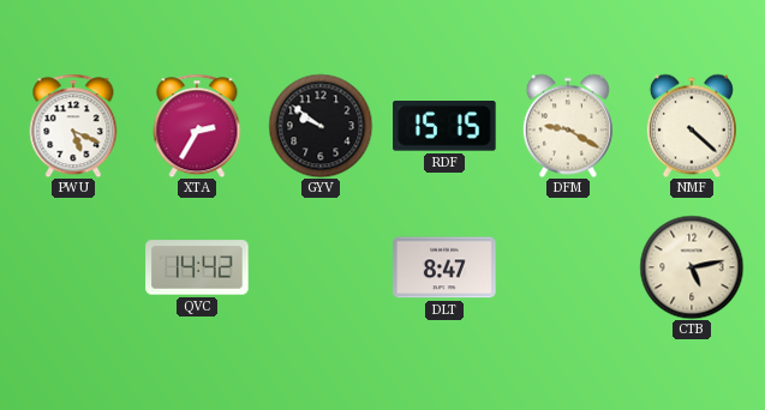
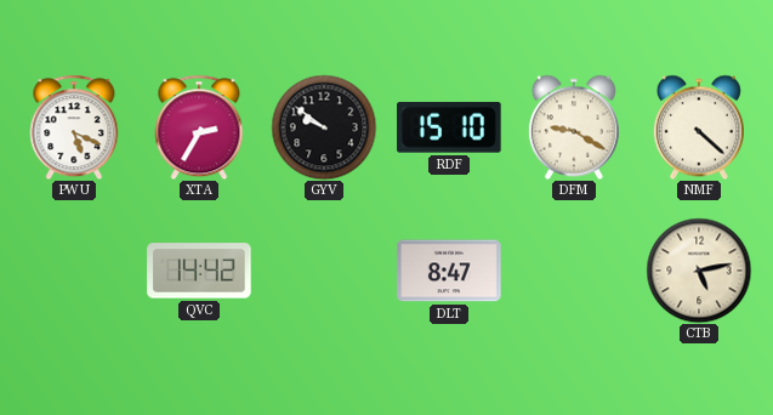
RDF: 15:15 -> 15:10 (449, 129)
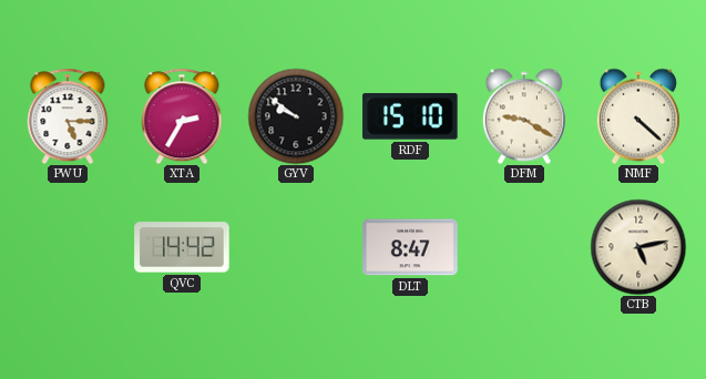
PWU: 5:19 -> 5:15 (68, 116)
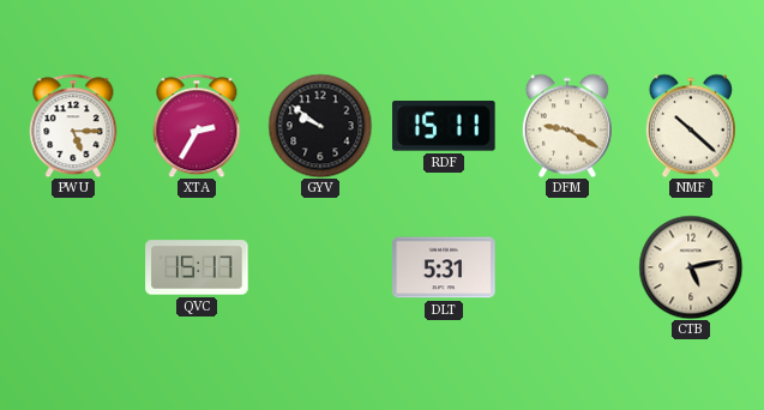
RDF: 15:10 -> 15:11 (444, 127)
NMF: 4:22 -> 10:22 (691, 126)
QVC: 14:42 -> 15:17 (197, 267)
DLT: 8:47 -> 5:31 (444, 267)
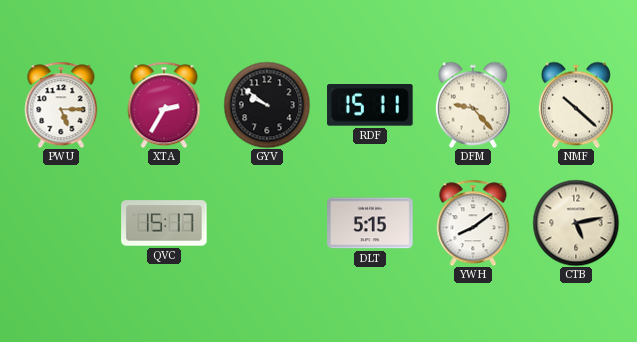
DFM: 9:20 -> 9:23 (473, 105)
DLT: 5:31 -> 5:15 (370, 223)
YWH: none -> 8:09 (473, 223)
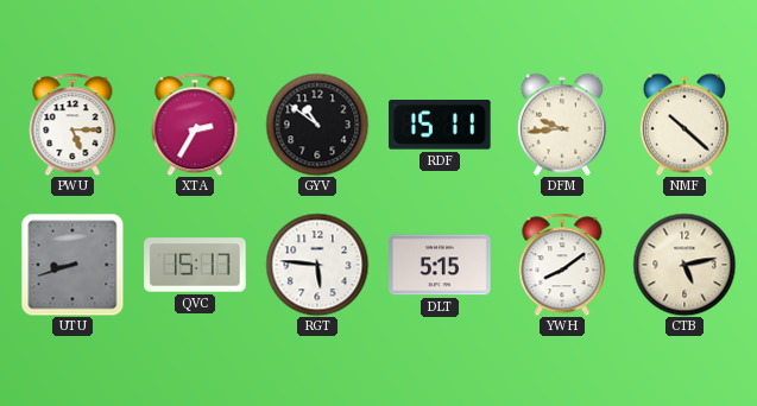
GYV: 9:51 -> 10:51 (317, 125)
DFM: 9:23 -> 9:44 (562, 125)
UTU: none -> 8:42 (72, 265)
RGT: none -> 5:46 (317, 265)
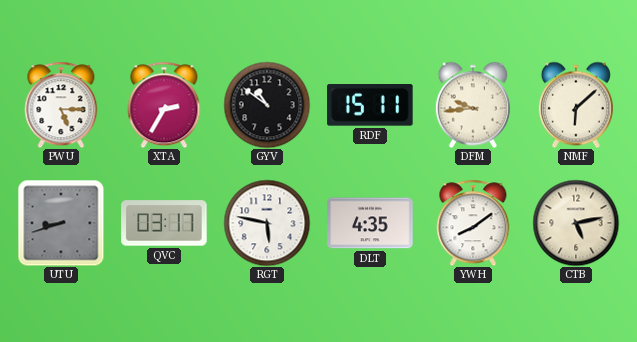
NMF: 10:22 -> 6:08 (576, 105)
QVC: 15:17 -> 03:17 (164, 223)
RGT: 5:46 -> 5:47 (267, 223)
DLT: 5:15 -> 4:35 (370, 223)
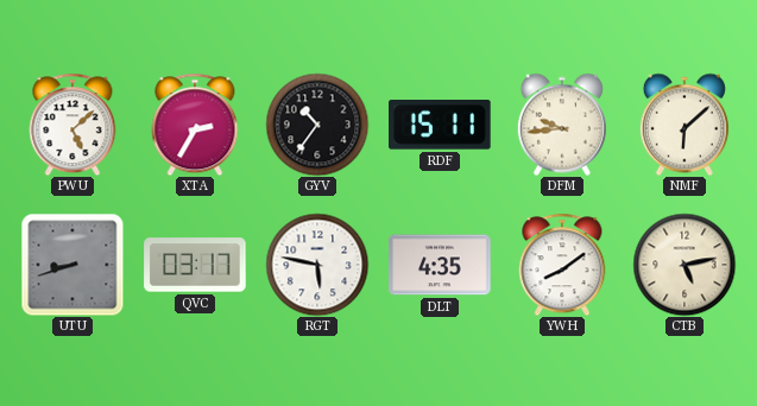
PWU: 5:15 -> 5:08 (72, 125)
GYV: 10:51 -> 10:36 (317, 125)
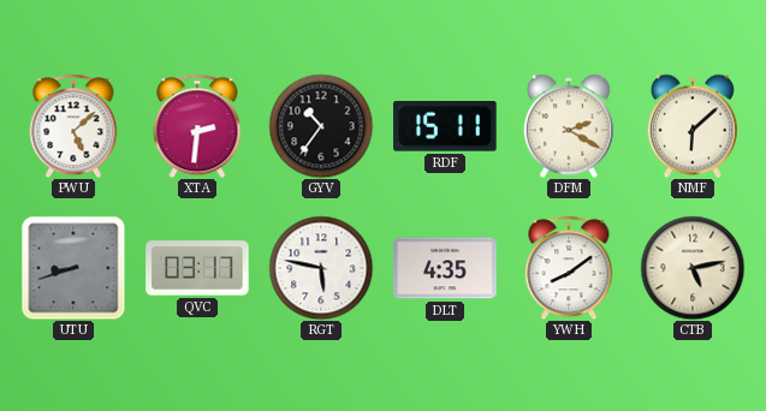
XTA: 2:35 -> 2:31 (197, 126)
DFM: 9:44 -> 2:20 (569, 126)
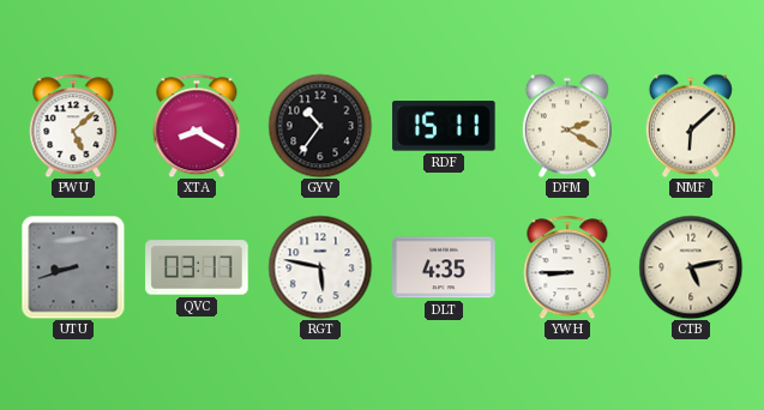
XTA: 2:31 -> 8:20 (197, 126)
YWH: 8:09 -> 8:45 (567, 267)
